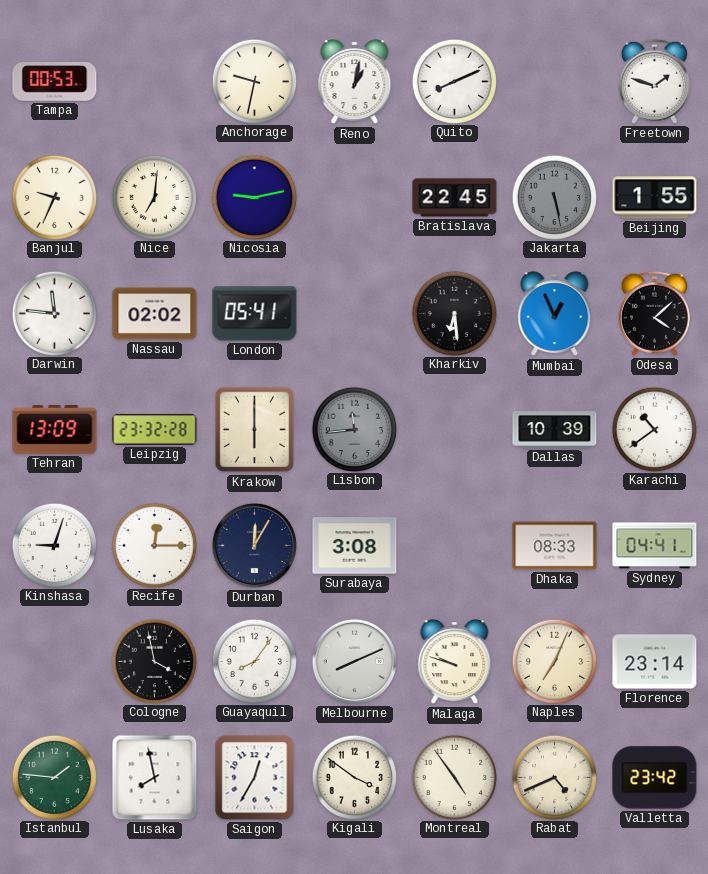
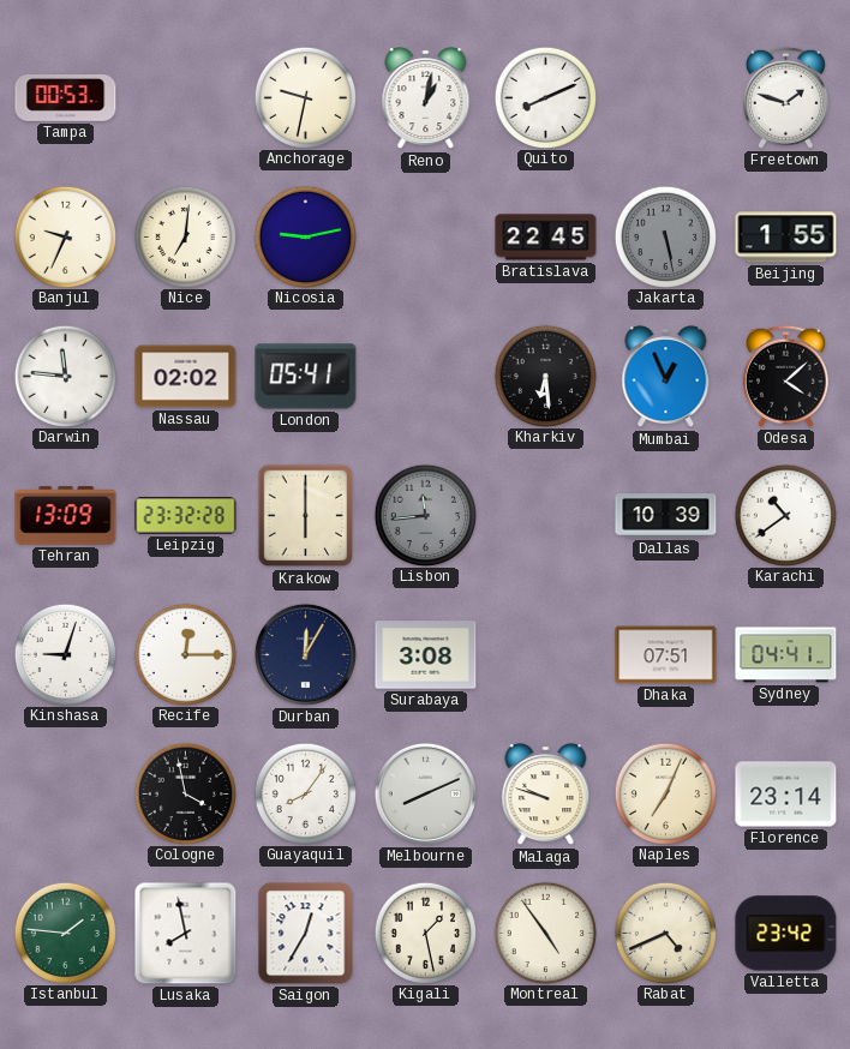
Dhaka: 08:33 -> 07:51 (666, 655)
Kigali: 3:51 -> 1:28 (425, 933)
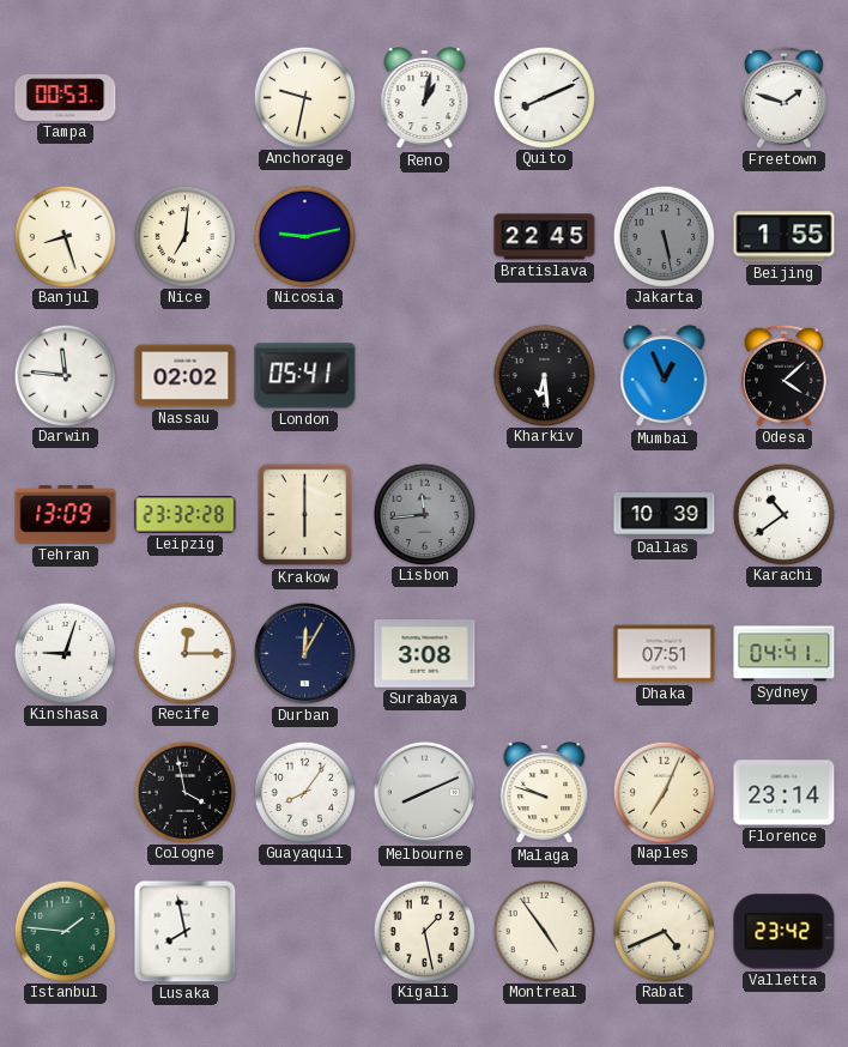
Banjul: 9:34 -> 8:27 (65, 236)
Saigon: 12:35 -> none (306, 934)
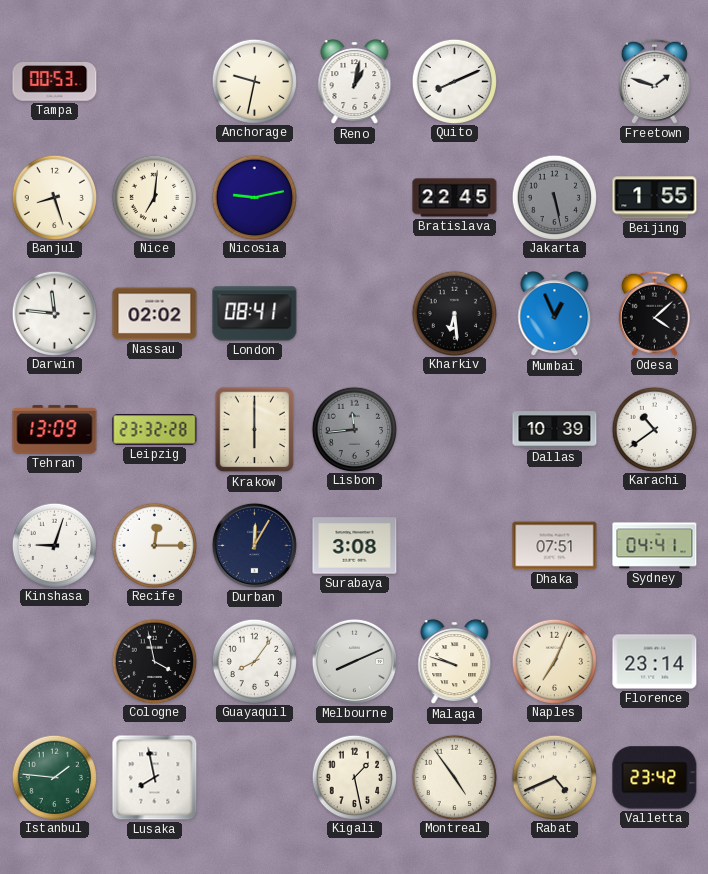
London: 05:41 -> 08:41 (255, 314)
